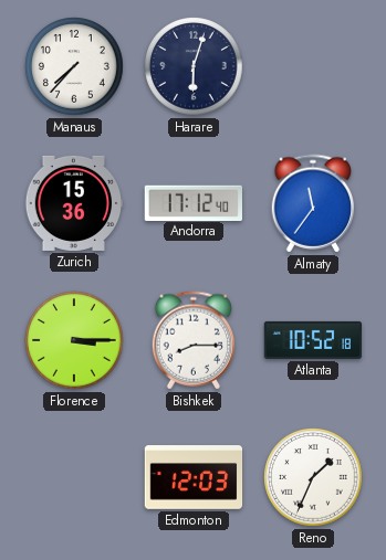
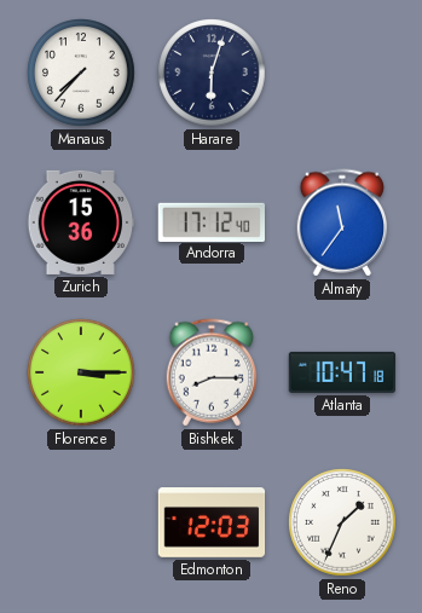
Atlanta: 10:52 -> 10:47 (342, 372)
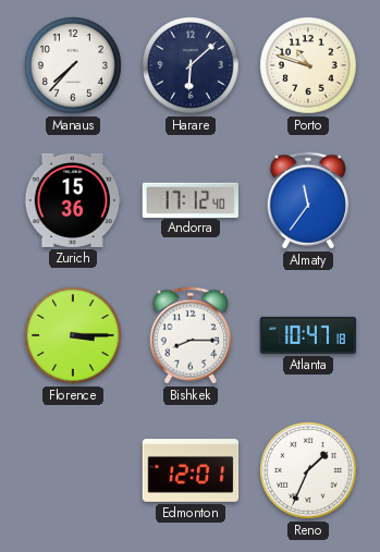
Harare: 6:03 -> 6:08 (191, 65)
Porto: none -> 10:48 (308, 65)
Edmonton: 12:03 -> 12:01 (191, 470)
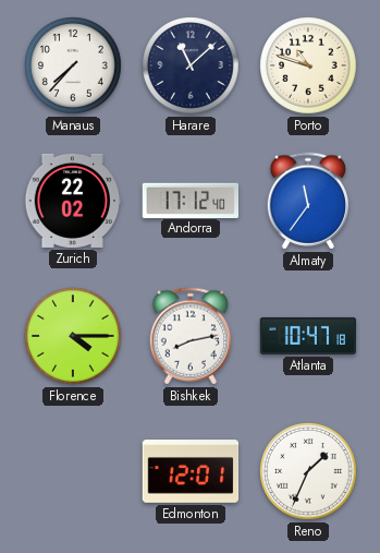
Harare: 6:08 -> 11:08 (191, 65)
Zurich: 15:36 -> 22:02 (73, 201)
Florence: 3:15 -> 4:15 (73, 336)
Bishkek: 8:15 -> 8:13 (191, 336)
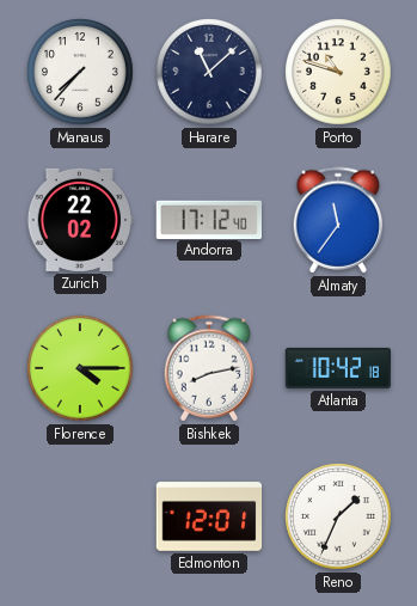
Atlanta: 10:47 -> 10:42 (338, 368)
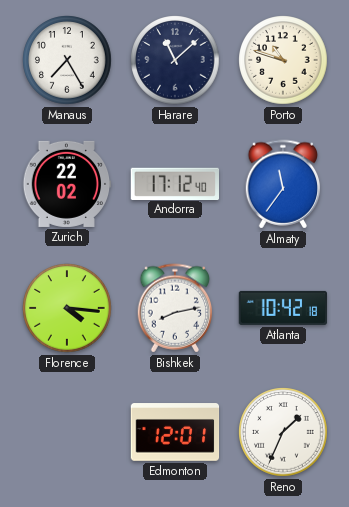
Manaus: 7:37 -> 7:25 (67, 60)
Florence: 4:15 -> 4:16 (67, 308)
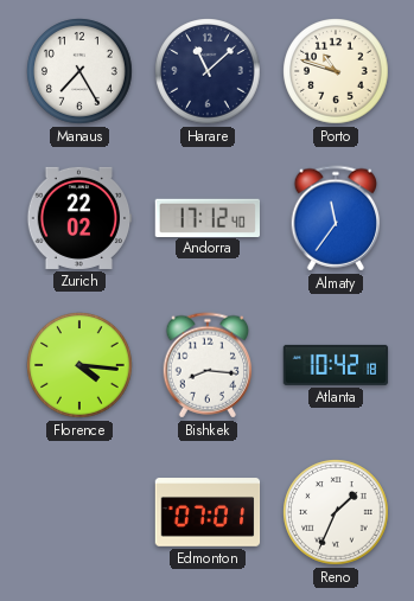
Bishkek: 8:13 -> 8:16 (208, 365)
Edmonton: 12:01 -> 07:01 (208, 512)
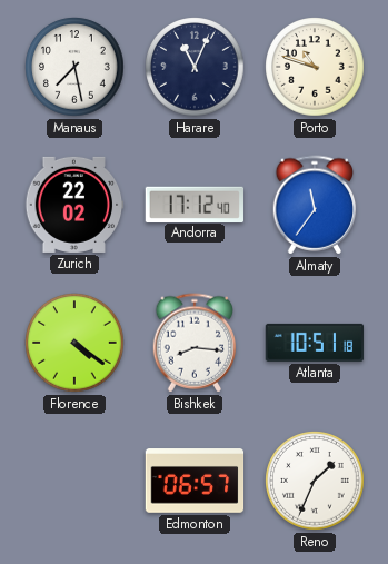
Manaus: 7:25 -> 7:28 (74, 67)
Harare: 11:08 -> 11:04 (195, 67)
Florence: 4:16 -> 4:21 (74, 343)
Atlanta: 10:42 -> 10:51 (315, 343)
Edmonton: 07:01 -> 06:57 (195, 481)
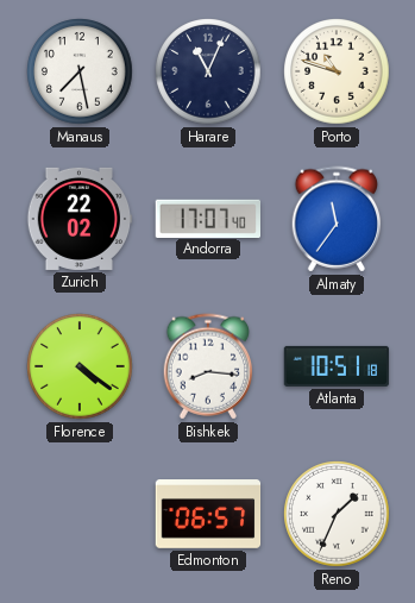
Andorra: 17:12 -> 17:07 (208, 218)
